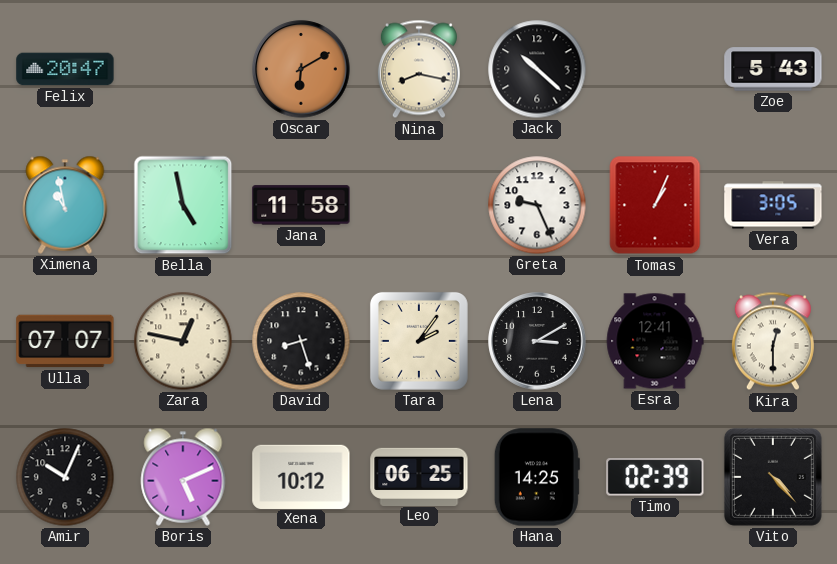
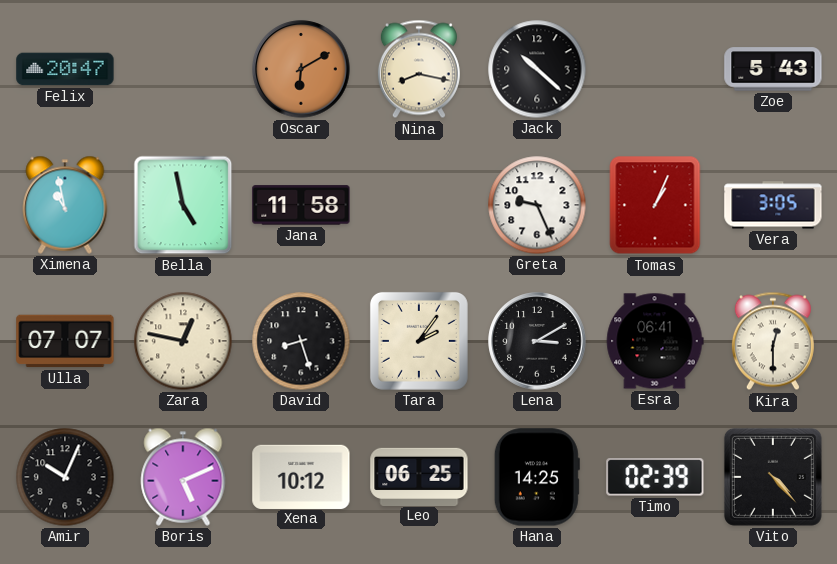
Esra: 12:41 -> 06:41 (655, 341)
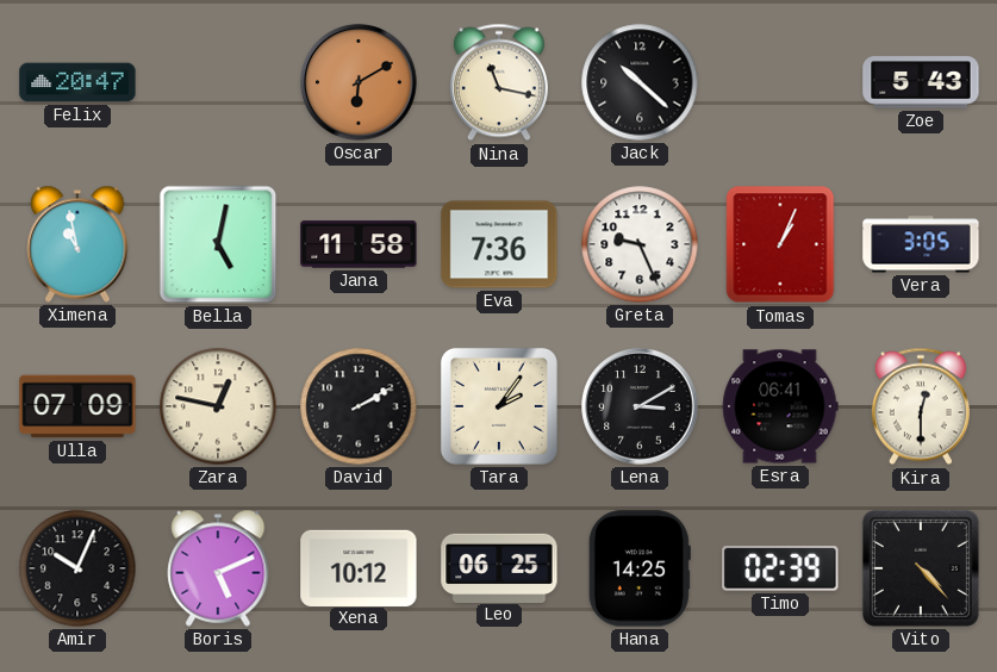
Nina: 8:17 -> 11:17 (499, 82)
Bella: 4:58 -> 5:02 (218, 244)
Eva: none -> 7:36 (499, 244)
Ulla: 07:07 -> 07:09 (77, 406)
David: 8:27 -> 2:10 (359, 406)
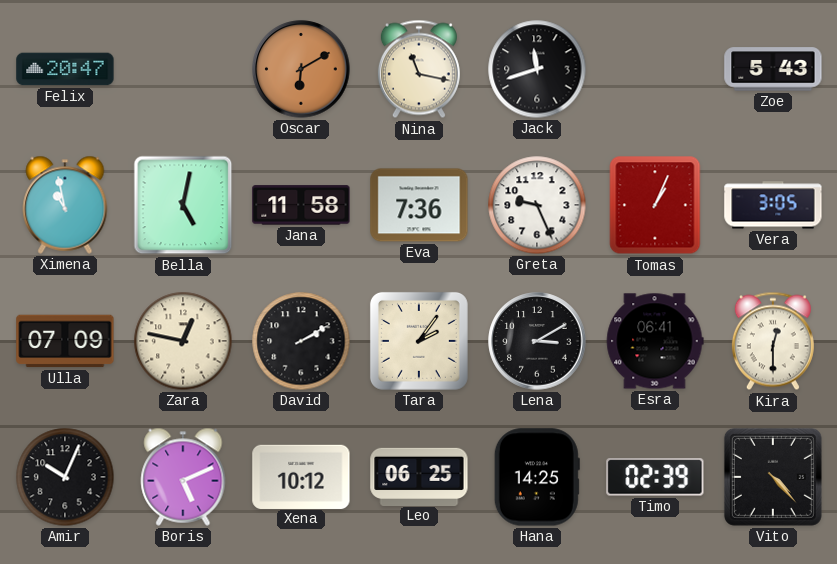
Jack: 10:22 -> 11:42 (537, 69)
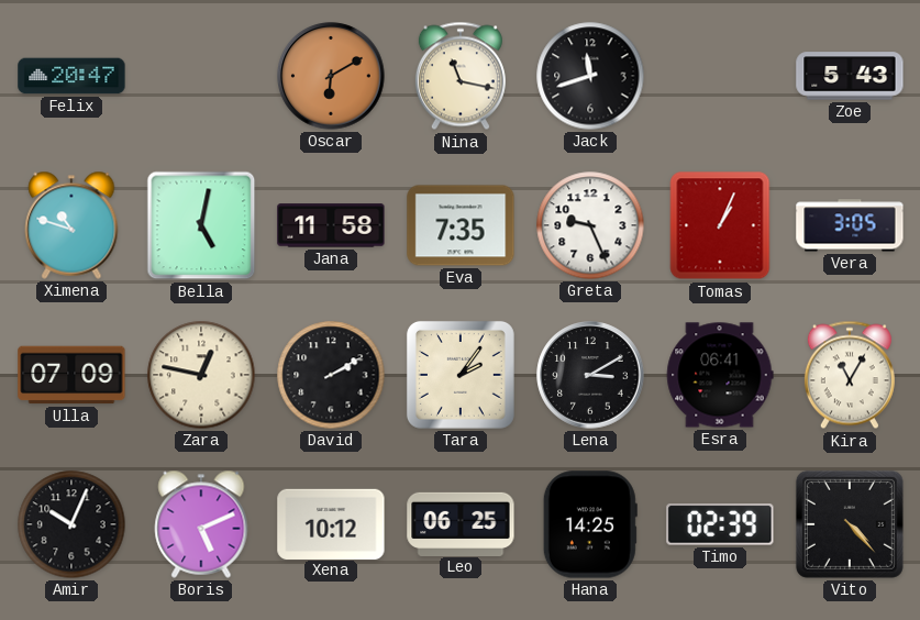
Ximena: 10:58 -> 10:48 (71, 225)
Eva: 7:36 -> 7:35 (461, 225)
Kira: 12:30 -> 11:05 (850, 375)
